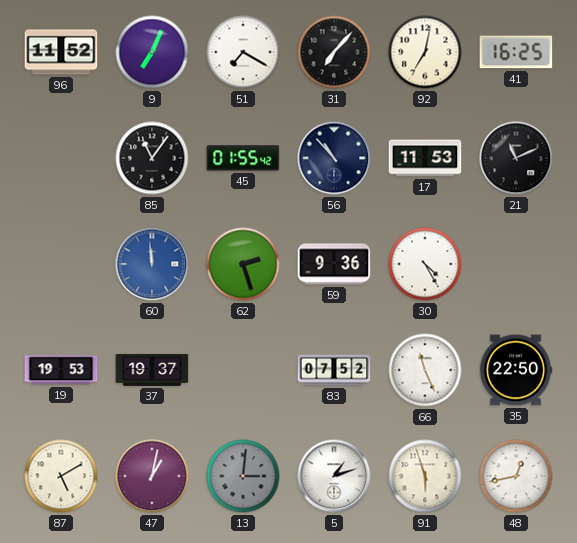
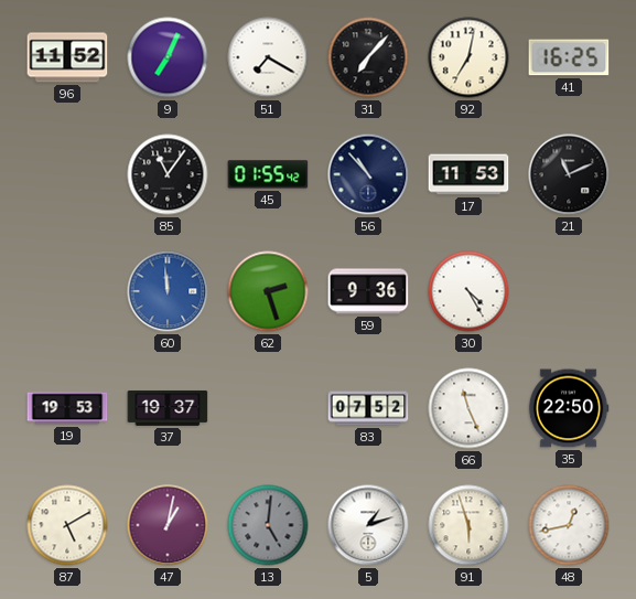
13: 3:01 -> 5:01 (268, 525)
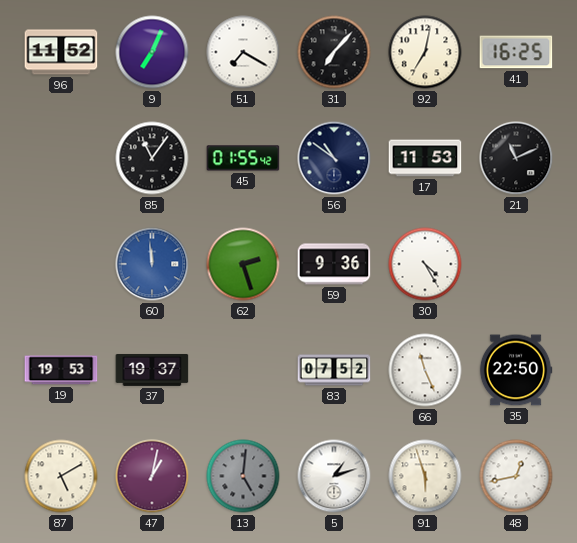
56: 10:53 -> 10:51 (334, 158)
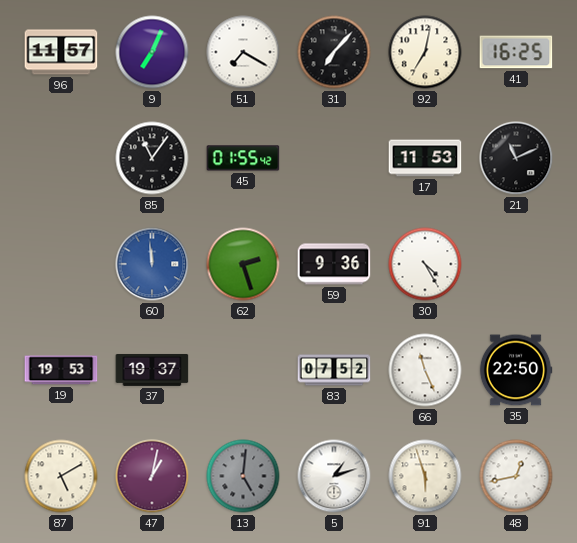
96: 11:52 -> 11:57 (61, 52)
56: 10:51 -> none (334, 158)
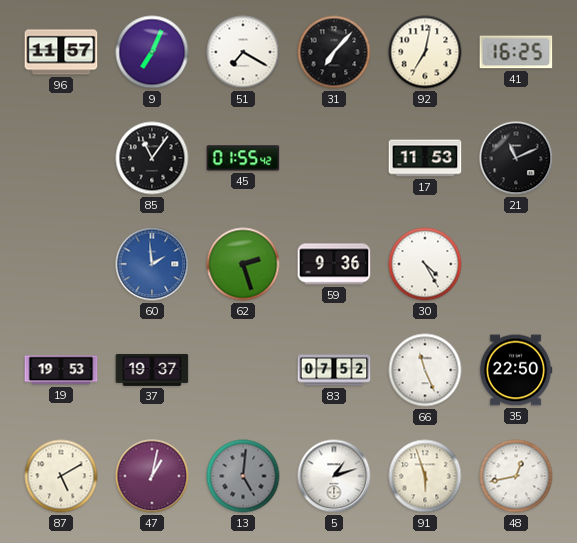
60: 11:59 -> 1:59 (152, 264)
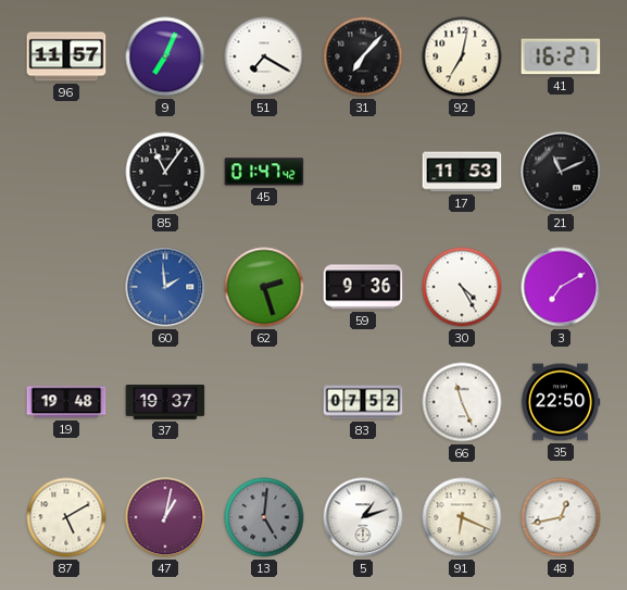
41: 16:25 -> 16:27 (561, 57)
45: 01:55 -> 01:47 (264, 172)
3: none -> 7:10 (561, 287)
19: 19:53 -> 19:48 (66, 402)
91: 5:57 -> 6:19 (462, 517)
